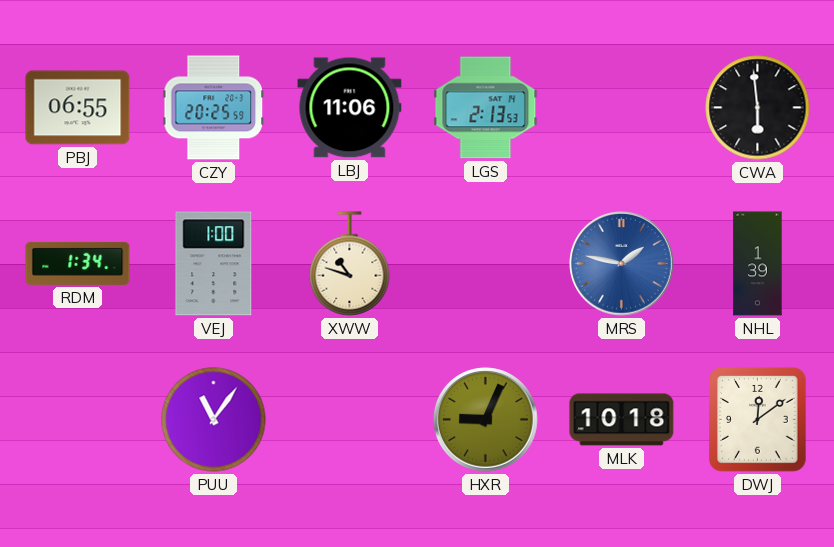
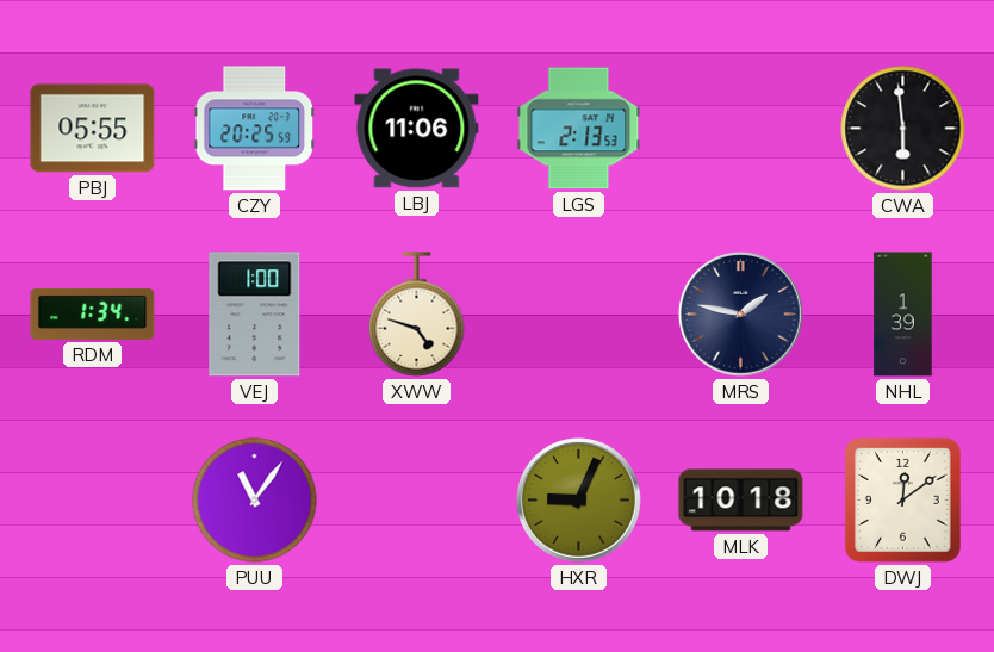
PBJ: 06:55 -> 05:55 (93, 129)
XWW: 10:48 -> 4:48 (417, 315)
MRS dial: blue -> navy (741, 315)
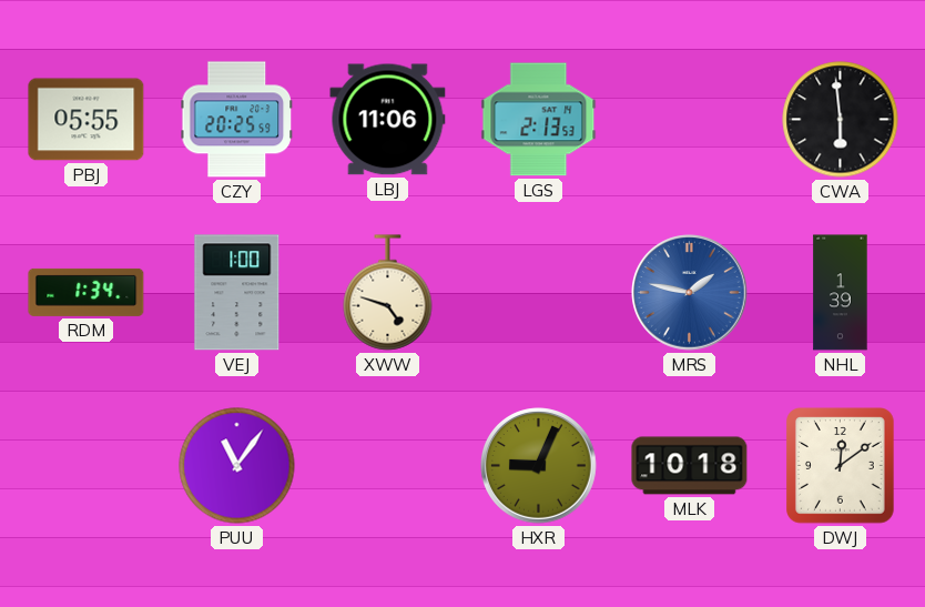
MRS dial: navy -> blue (690, 293)
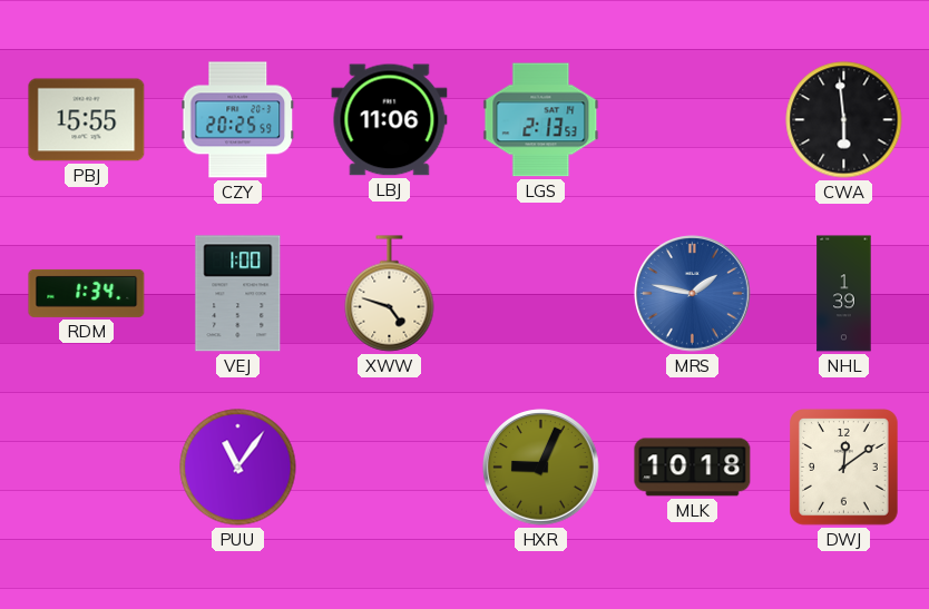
PBJ: 05:55 -> 15:55 (87, 120)
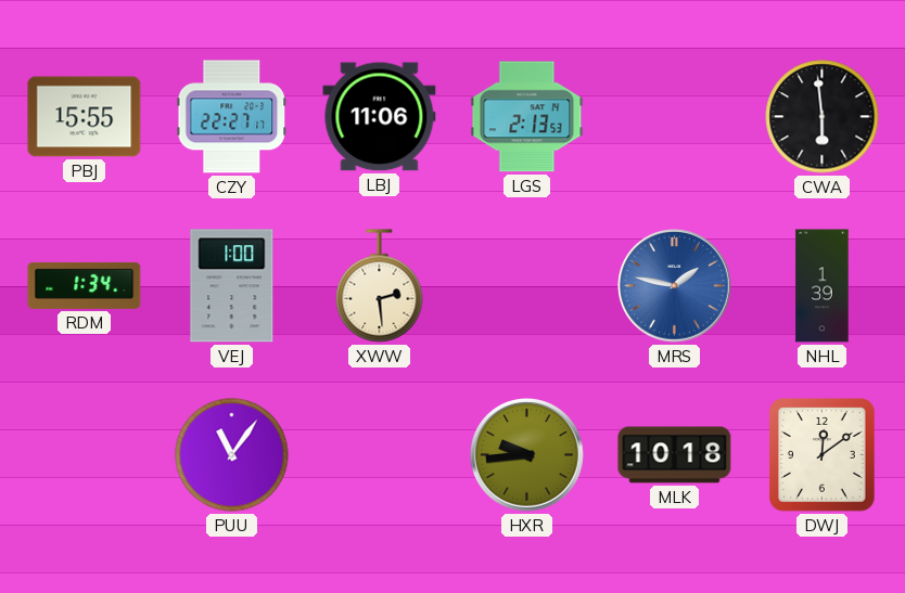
CZY: 20:25 -> 22:27 (231, 117)
XWW: 4:48 -> 2:29 (380, 286)
HXR: 9:04 -> 9:44 (527, 455)
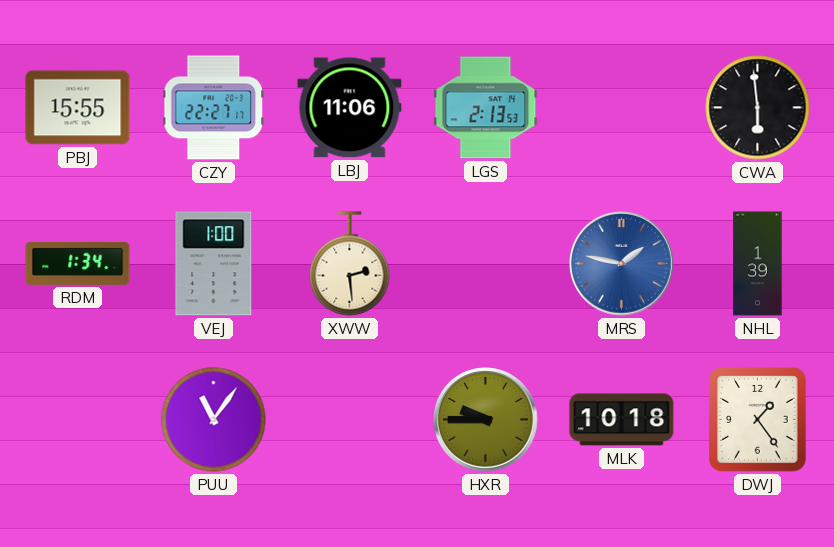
HXR: 9:44 -> 9:45 (486, 420)
DWJ: 12:09 -> 1:24 (758, 420)
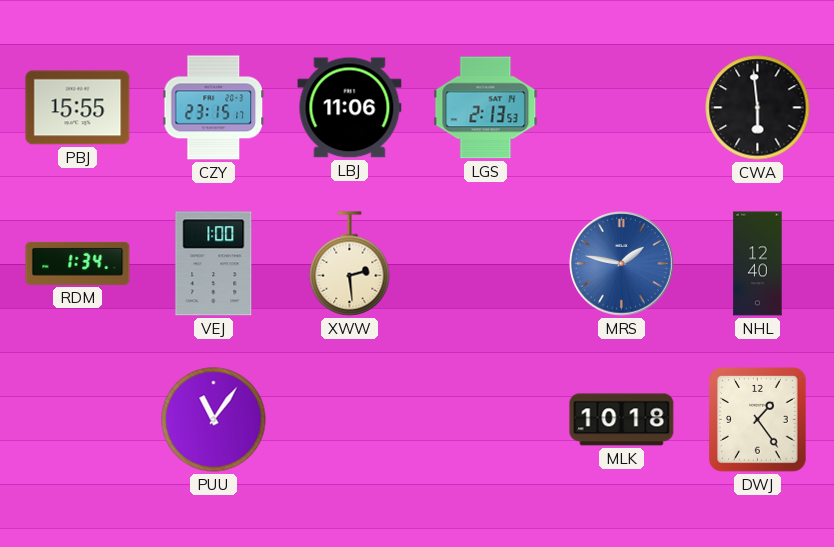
CZY: 22:27 -> 23:15 (213, 108)
NHL: 1:39 -> 12:40 (758, 264)
HXR: 9:45 -> none (486, 420)
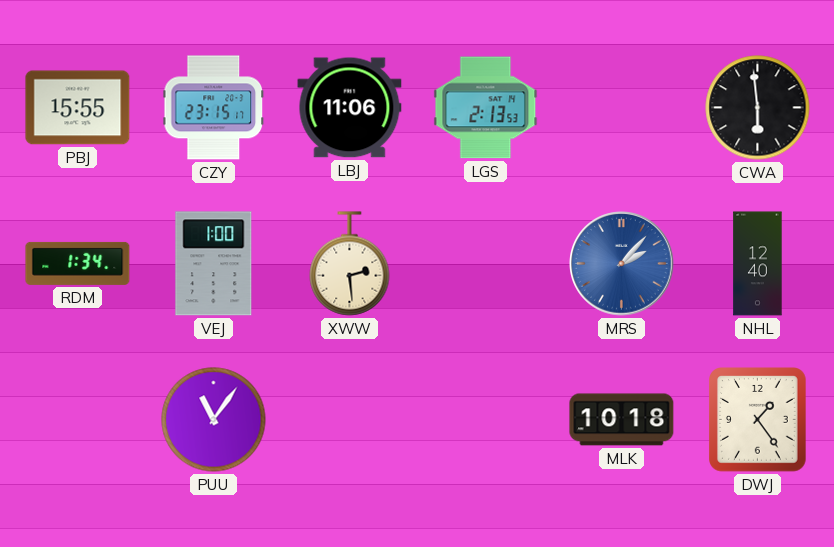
MRS: 1:47 -> 2:07 (622, 264)
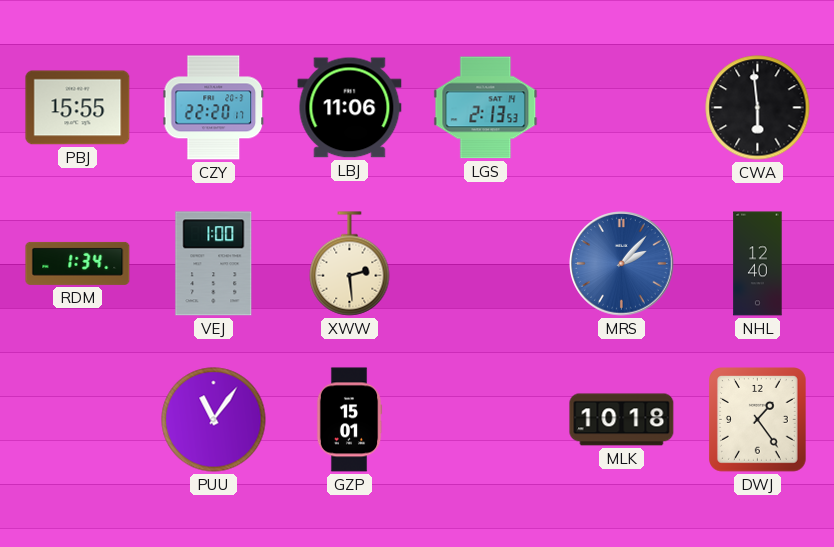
CZY: 23:15 -> 22:20 (213, 108)
GZP: none -> 15:01 (349, 420)
